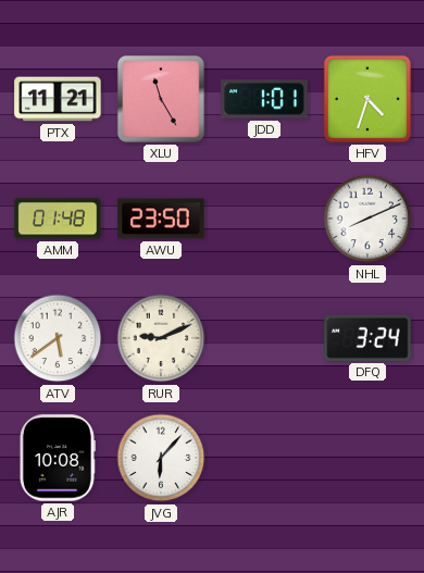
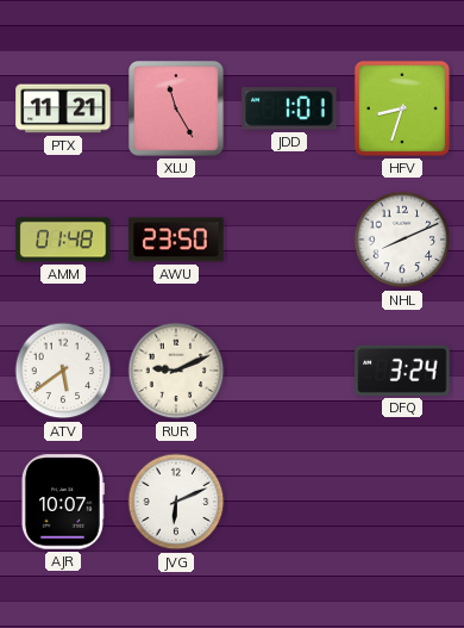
HFV: 4:33 -> 8:33 (402, 108)
AJR: 10:08 -> 10:07 (62, 502)
JVG: 6:07 -> 6:11 (176, 502)
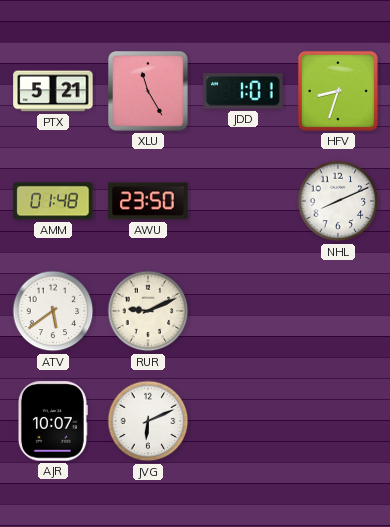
PTX: 11:21 -> 5:21 (53, 91)
DFQ: 3:24 -> none (402, 371)
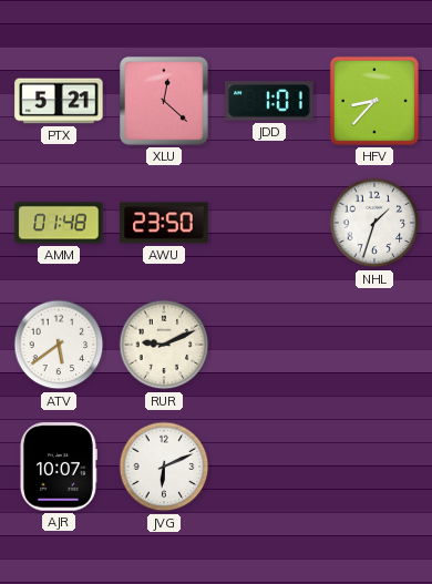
XLU: 11:25 -> 12:22 (165, 102)
HFV: 8:33 -> 8:37 (374, 101)
NHL: 8:11 -> 1:33 (374, 223)
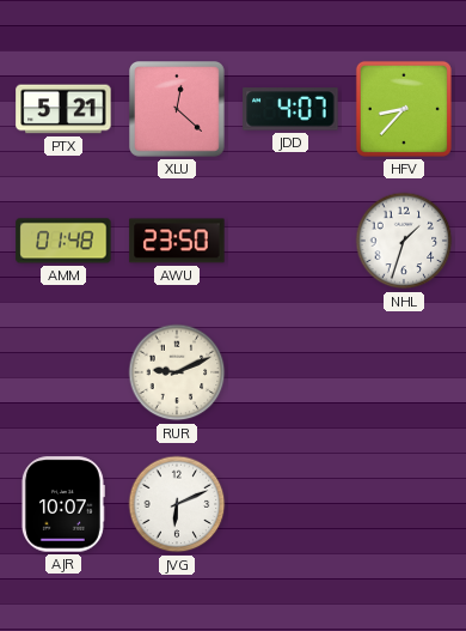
JDD: 1:01 -> 4:07 (290, 109)
ATV: 5:39 -> none (59, 345)
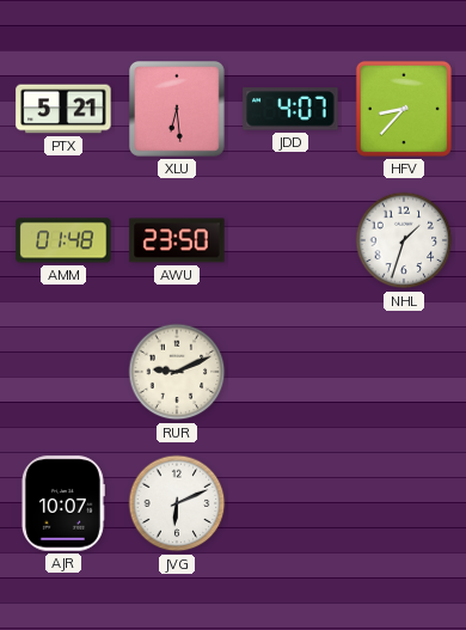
XLU: 12:22 -> 6:29 (178, 110)
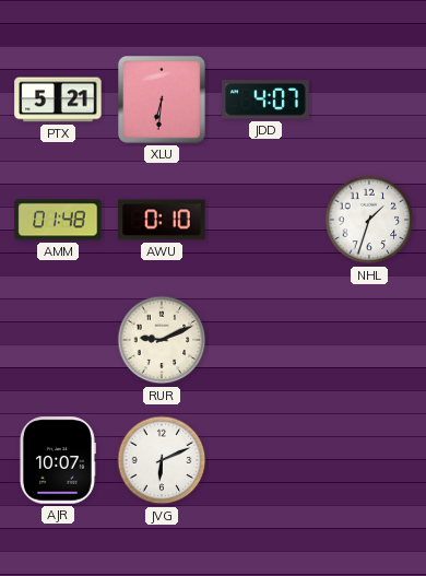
XLU: 6:29 -> 6:31 (163, 101)
HFV: 8:37 -> none (404, 109)
AWU: 23:50 -> 0:10 (162, 220)
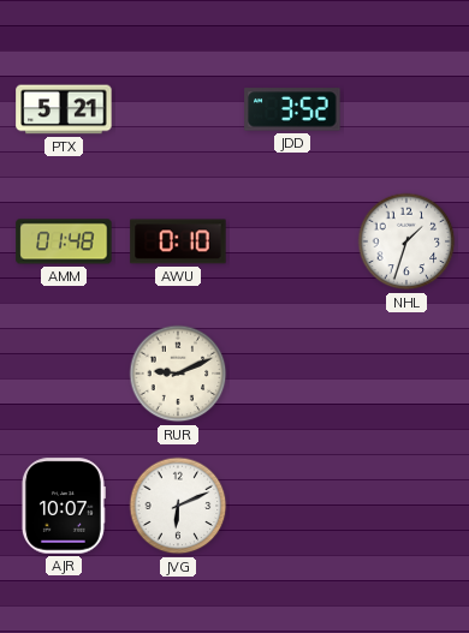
XLU: 6:31 -> none (163, 101)
JDD: 4:07 -> 3:52 (292, 109)
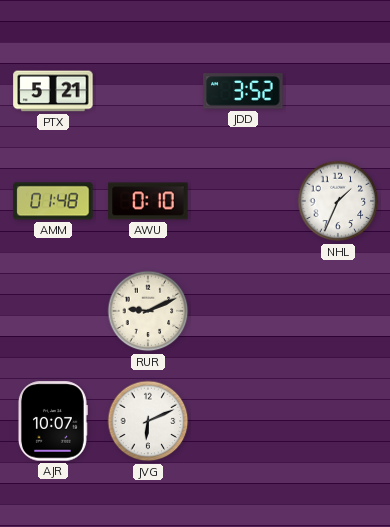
NHL: 1:33 -> 1:34 (338, 201)
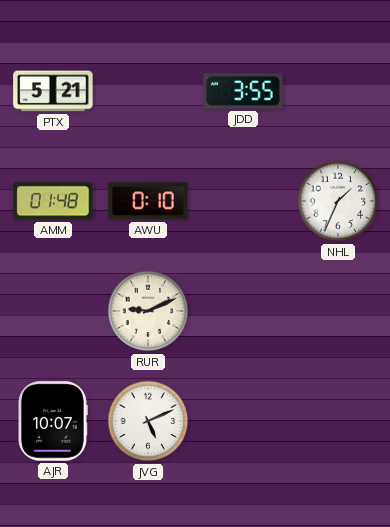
JDD: 3:52 -> 3:55 (243, 91)
JVG: 6:11 -> 5:11 (148, 421)
